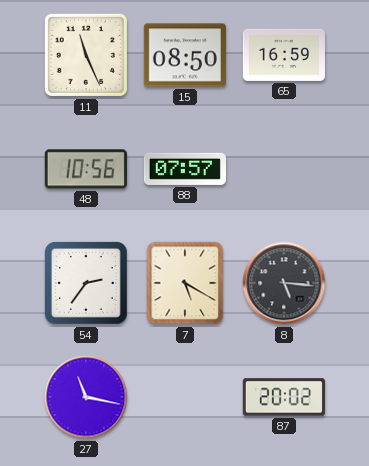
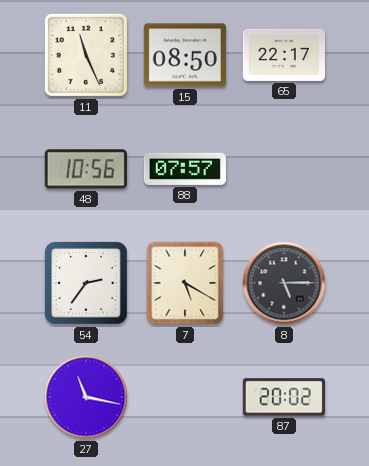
65: 16:59 -> 22:17 (284, 55)
8: 5:16 -> 5:15 (284, 283)
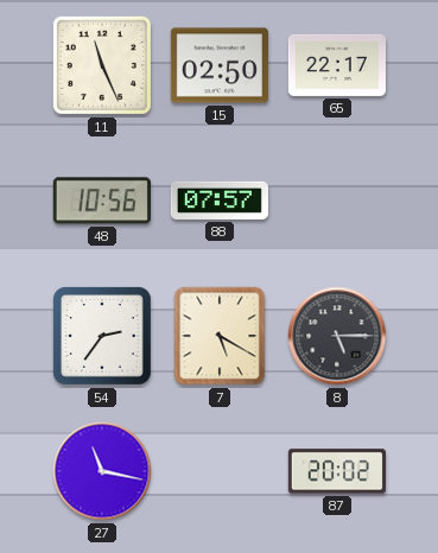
15: 08:50 -> 02:50 (220, 65)
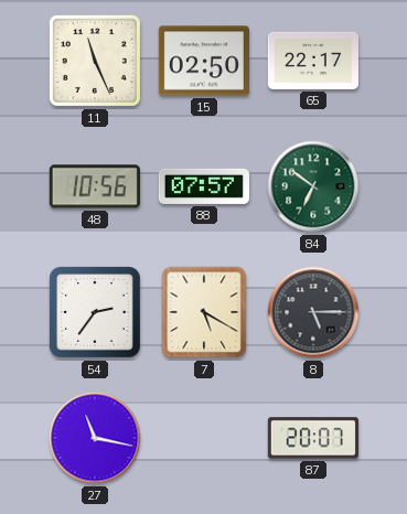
84: none -> 6:51 (313, 186)
87: 20:02 -> 20:07 (313, 438)
